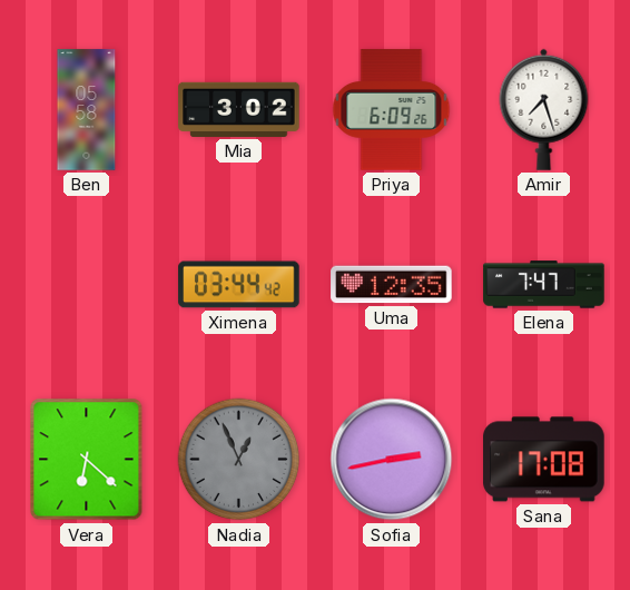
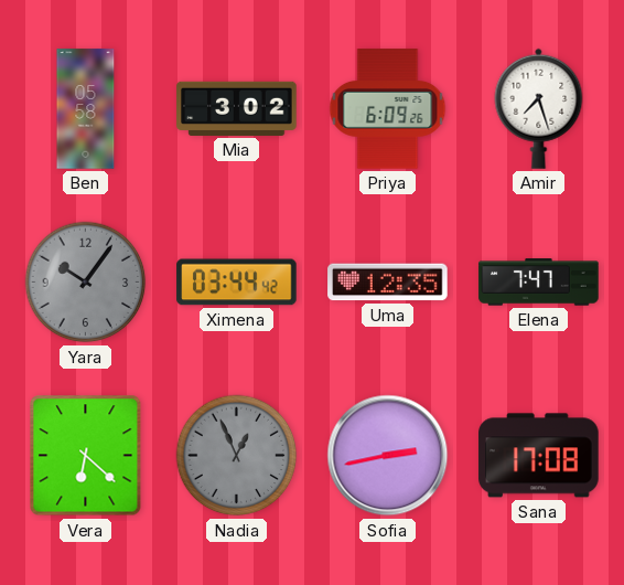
Yara: none -> 10:06 (86, 283)
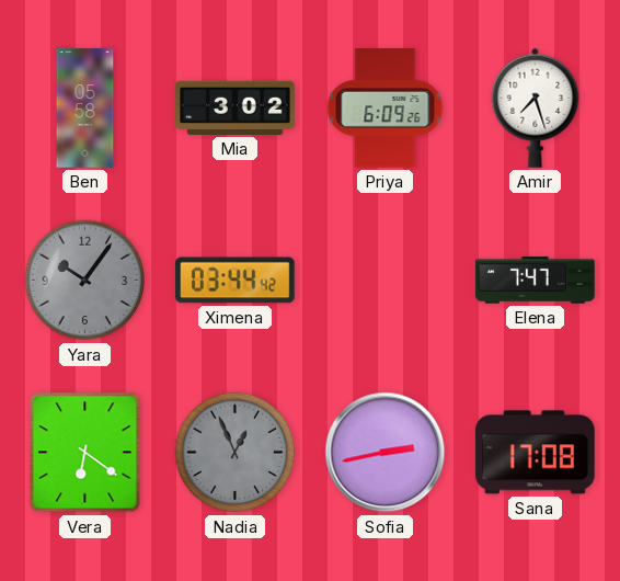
Uma: 12:35 -> none (388, 283)
Vera: 6:22 -> 6:21 (85, 453)
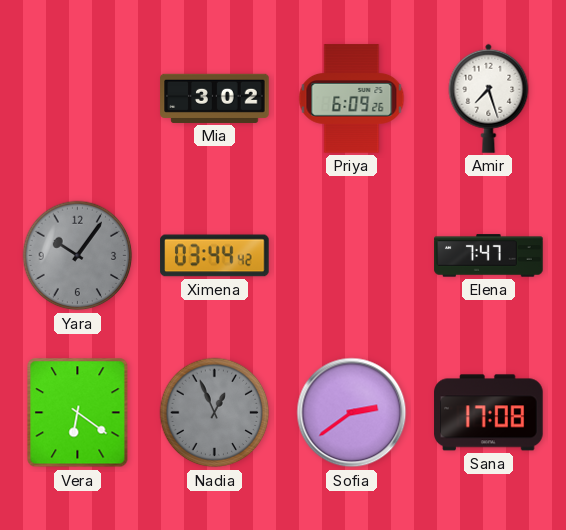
Ben: 05:58 -> none (85, 109)
Sofia: 2:43 -> 2:39 (352, 413)
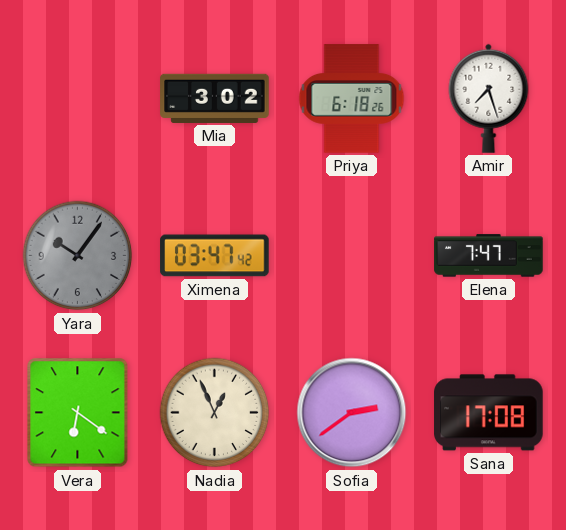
Priya: 6:09 -> 6:18 (352, 99)
Ximena: 03:44 -> 03:47 (215, 256)
Nadia dial: grey -> cream (215, 413)
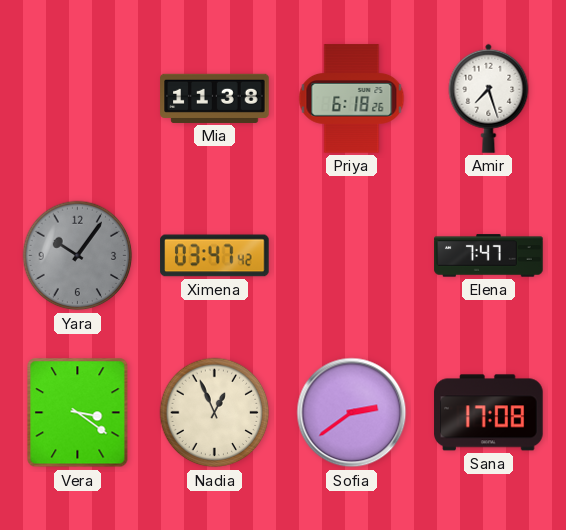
Mia: 3:02 -> 11:38 (215, 98)
Vera: 6:21 -> 3:21 (78, 413)
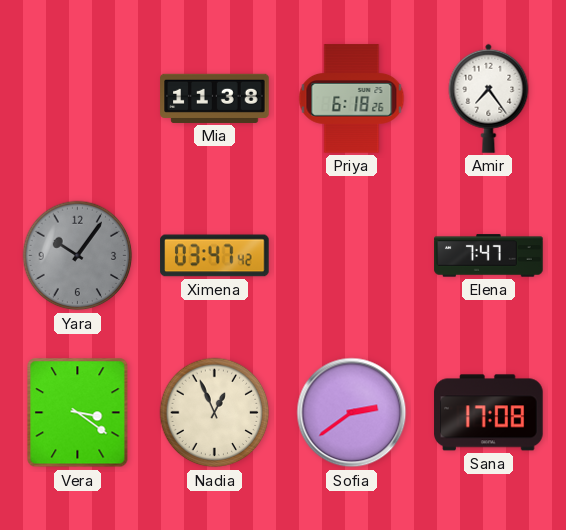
Amir: 7:27 -> 7:24 (489, 98)
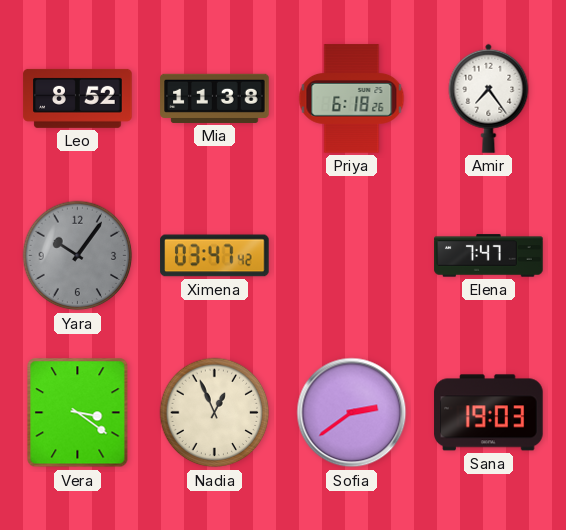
Leo: none -> 8:52 (78, 98)
Sana: 17:08 -> 19:03 (489, 413)
